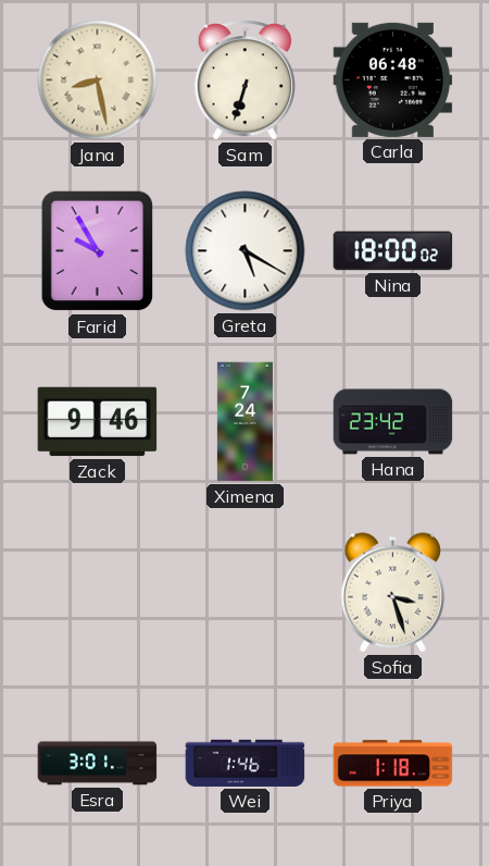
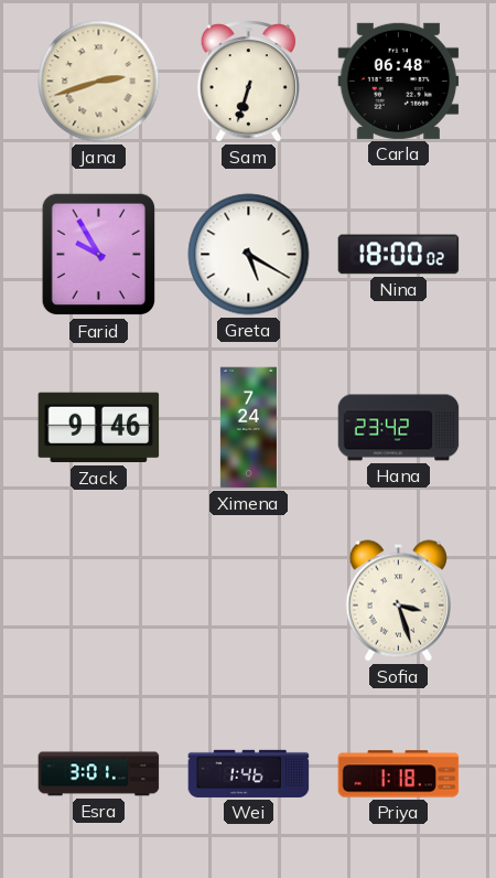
Jana: 8:28 -> 2:42 (99, 82)
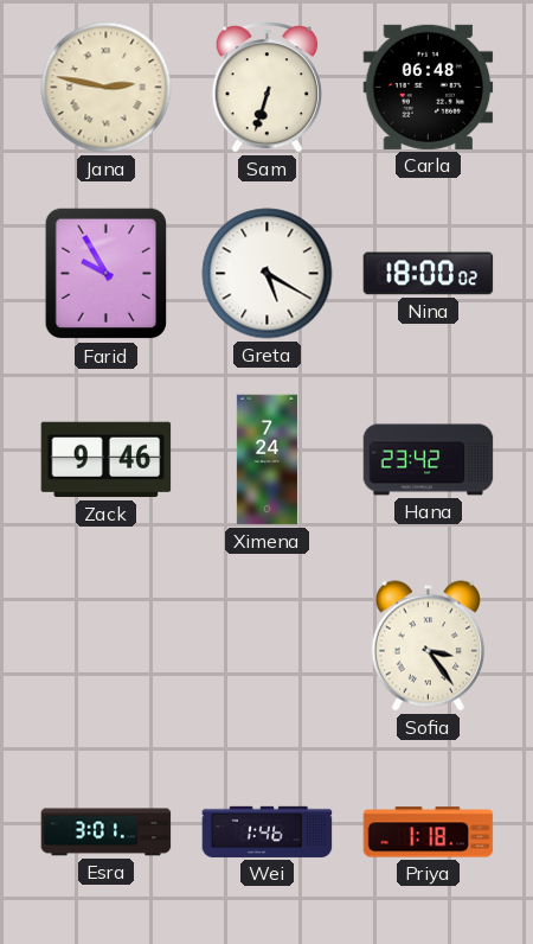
Jana: 2:42 -> 2:47 (107, 88)
Sofia: 3:27 -> 3:24 (428, 646)
